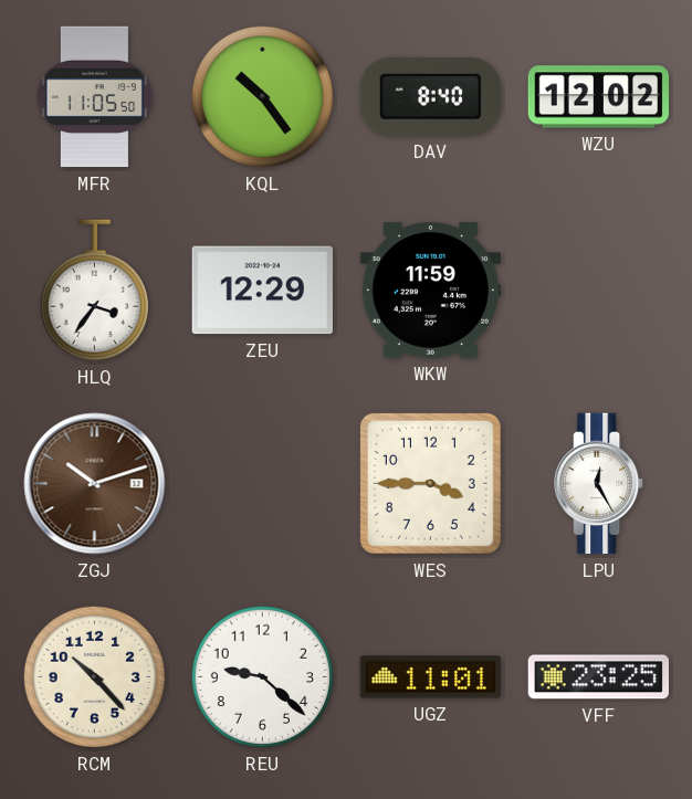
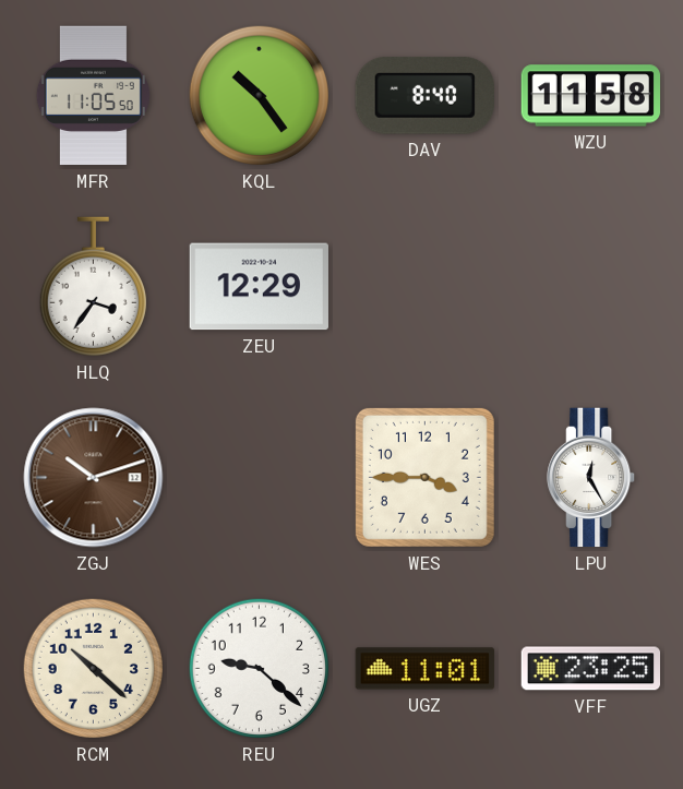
WZU: 12:02 -> 11:58 (591, 96)
WKW: 11:59 -> none (430, 291)
RCM: 10:23 -> 10:22 (93, 668)
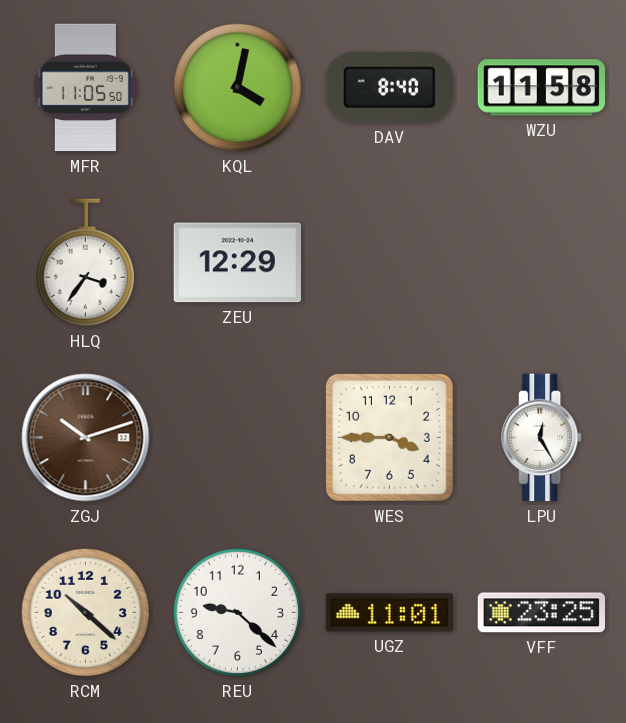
KQL: 10:24 -> 4:02 (237, 87)
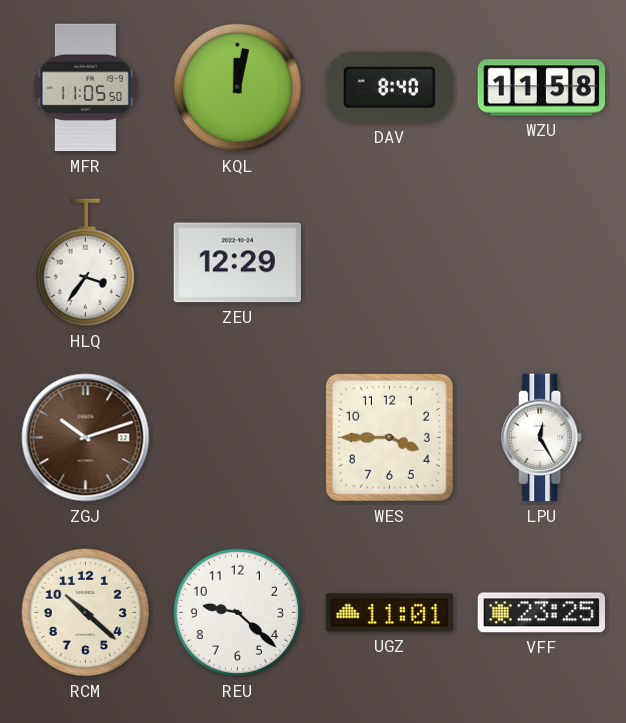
KQL: 4:02 -> 12:02 (237, 87)
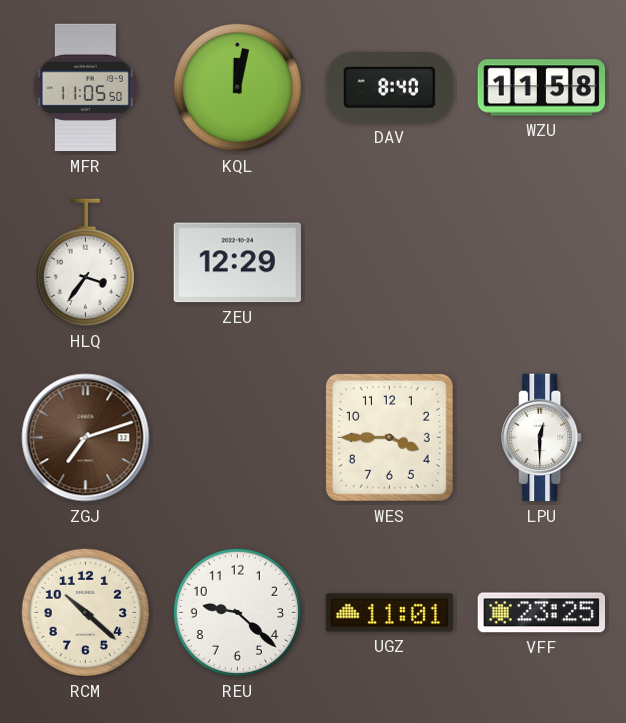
ZGJ: 10:12 -> 7:12 (86, 438)
LPU: 12:25 -> 12:30 (542, 438)
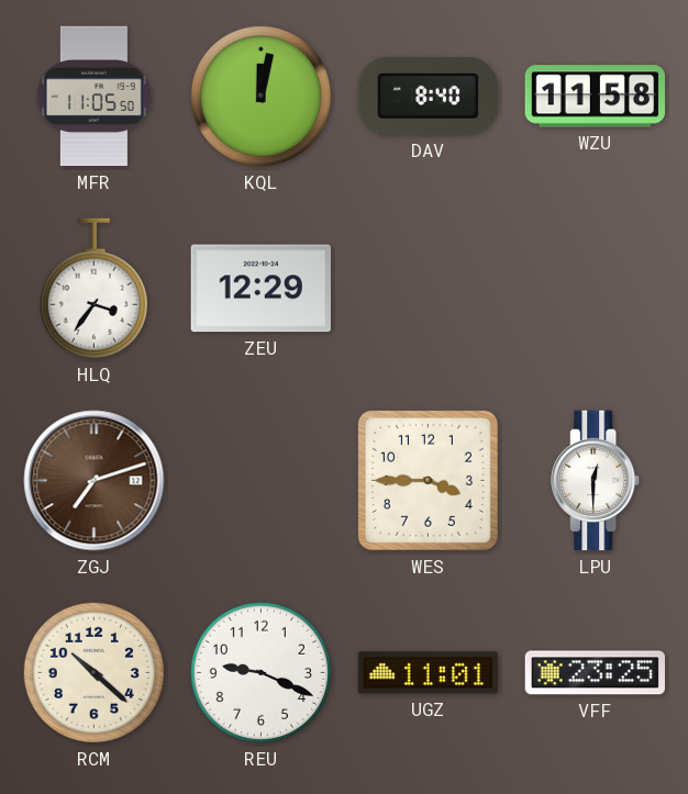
REU: 9:22 -> 9:19 (260, 672)
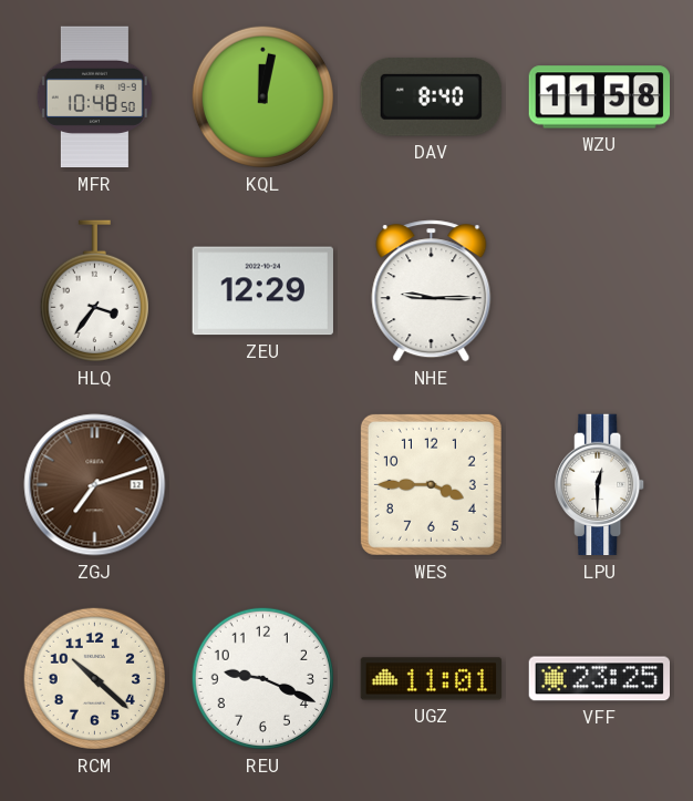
MFR: 11:05 -> 10:48 (94, 97)
NHE: none -> 9:15 (432, 291)
